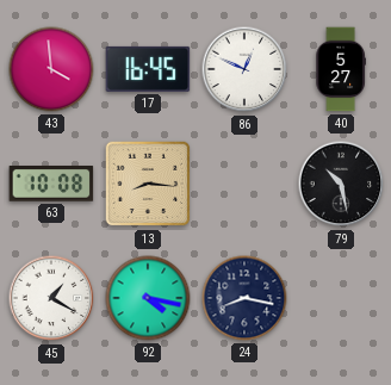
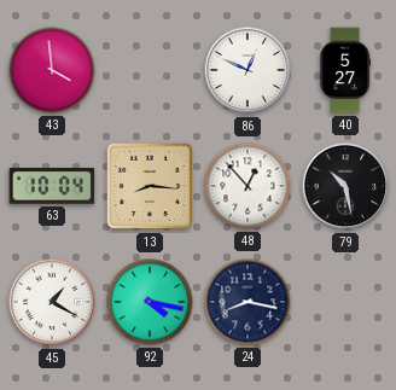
17: 16:45 -> none (148, 69)
63: 10:08 -> 10:04 (52, 187)
48: none -> 12:53 (247, 186)
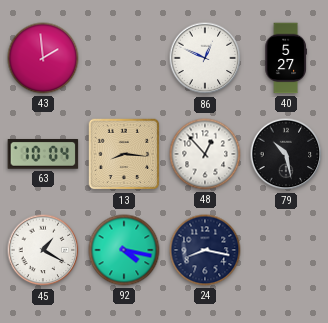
43: 3:59 -> 1:59 (43, 58)
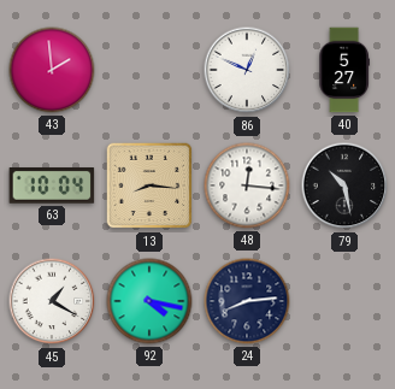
48: 12:53 -> 12:16 (247, 185)
24: 8:17 -> 8:14 (247, 301)
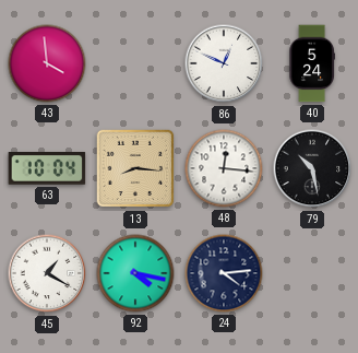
43: 1:59 -> 3:59 (47, 63)
40: 5:27 -> 5:24 (312, 63)
24: 8:14 -> 4:14 (224, 273)
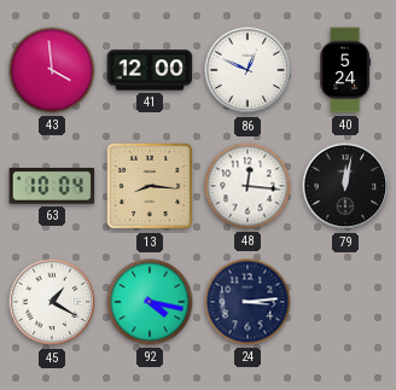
41: none -> 12:00 (150, 70)
79: 10:28 -> 12:02 (345, 186)
24: 4:14 -> 3:14 (247, 302)
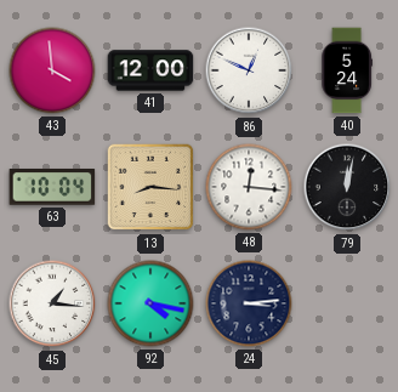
45: 1:20 -> 1:16 (52, 303)
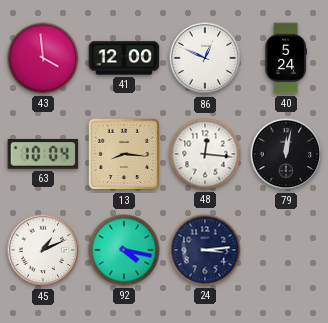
45: 1:16 -> 1:11 (43, 250)
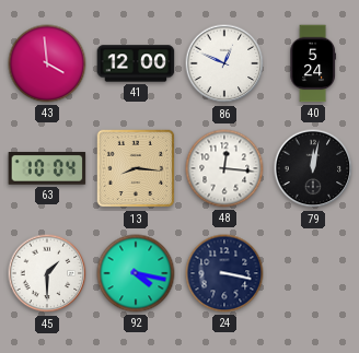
45: 1:11 -> 1:30 (47, 273)
24: 3:14 -> 3:17 (224, 273)
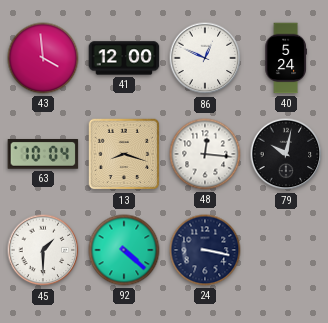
13: 8:16 -> 8:18 (124, 154)
79: 12:02 -> 10:02 (286, 154)
92: 4:17 -> 4:22 (124, 250)
